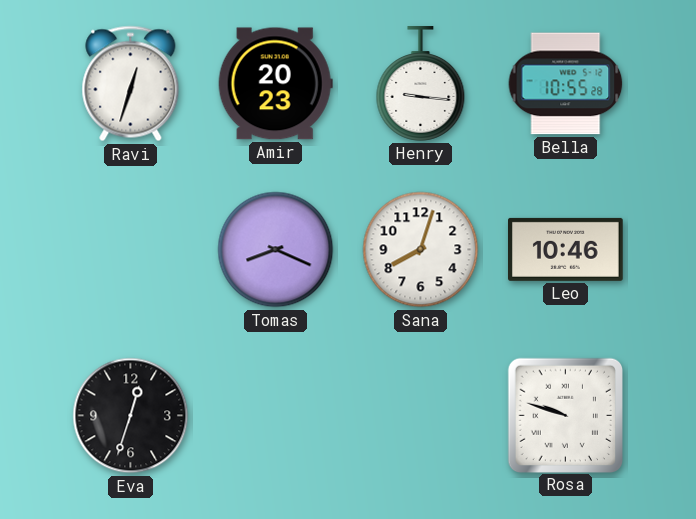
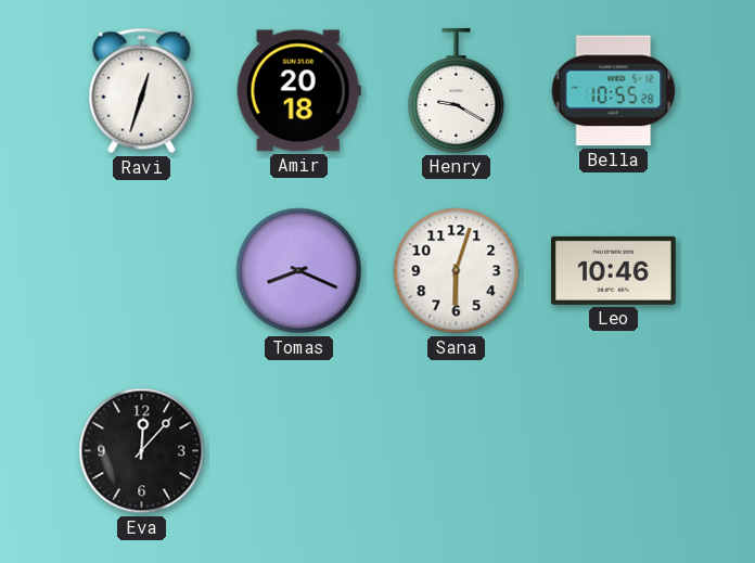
Amir: 20:23 -> 20:18 (298, 91)
Henry: 9:16 -> 9:20 (457, 91)
Sana: 8:03 -> 6:03 (457, 271)
Eva: 12:33 -> 12:07 (142, 451)
Rosa: 9:48 -> none (565, 415)
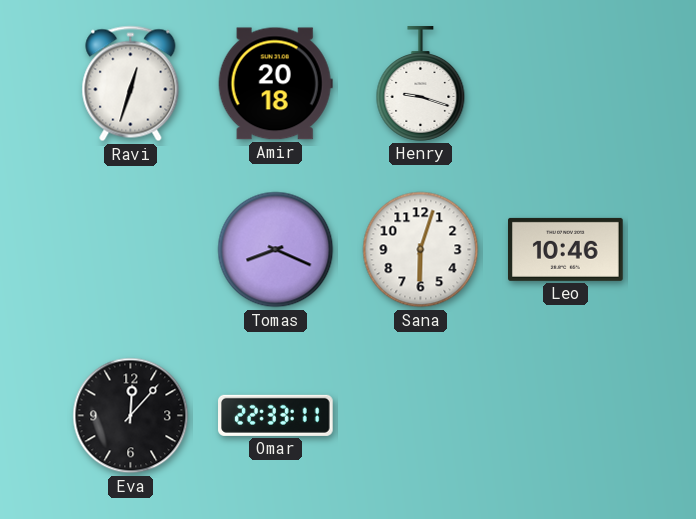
Henry: 9:20 -> 9:18 (421, 84)
Bella: 10:55 -> none (614, 91)
Omar: none -> 22:33 (276, 415)
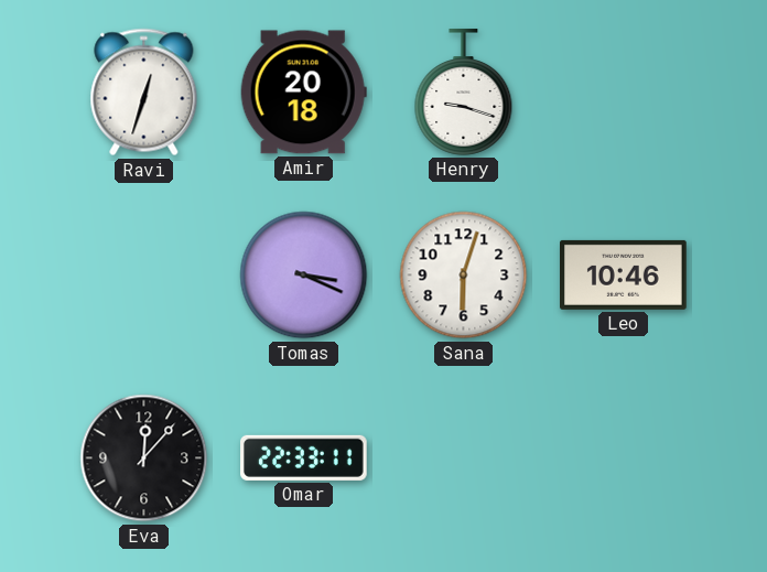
Tomas: 8:19 -> 3:19 (304, 276)
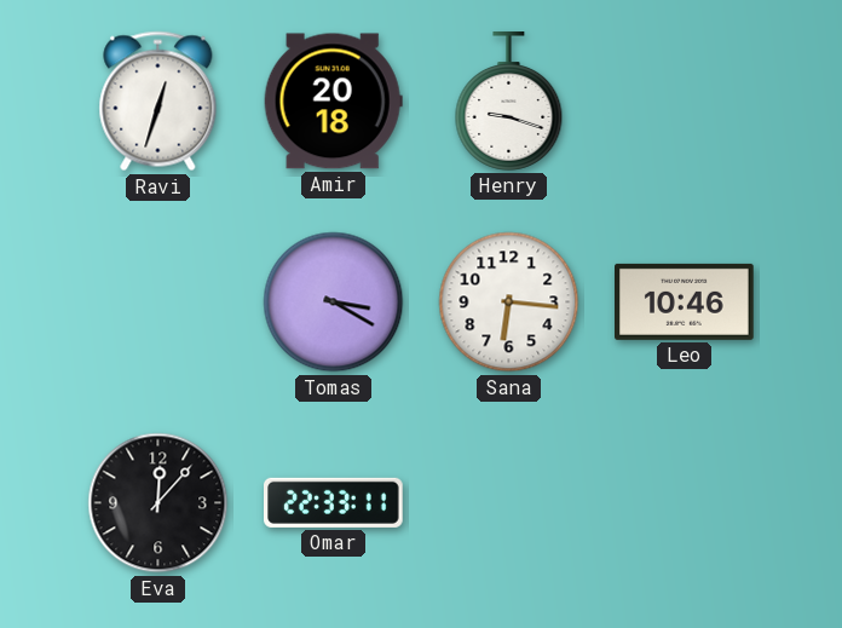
Tomas: 3:19 -> 3:20 (334, 303)
Sana: 6:03 -> 6:16 (509, 303)
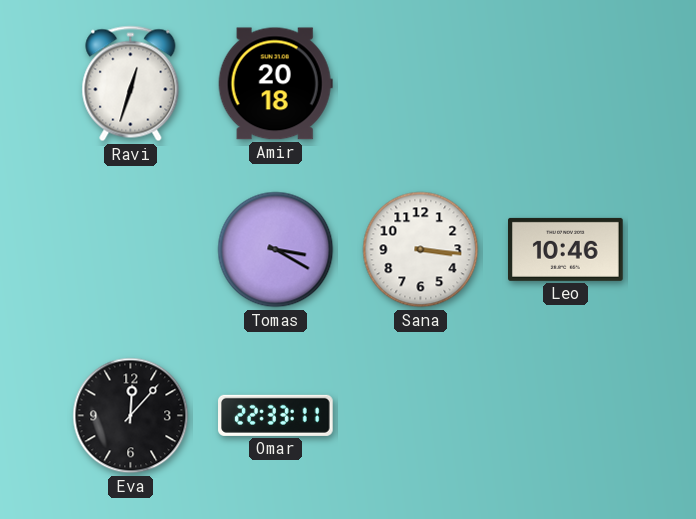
Henry: 9:18 -> none (509, 102)
Sana: 6:16 -> 3:16 (421, 250)
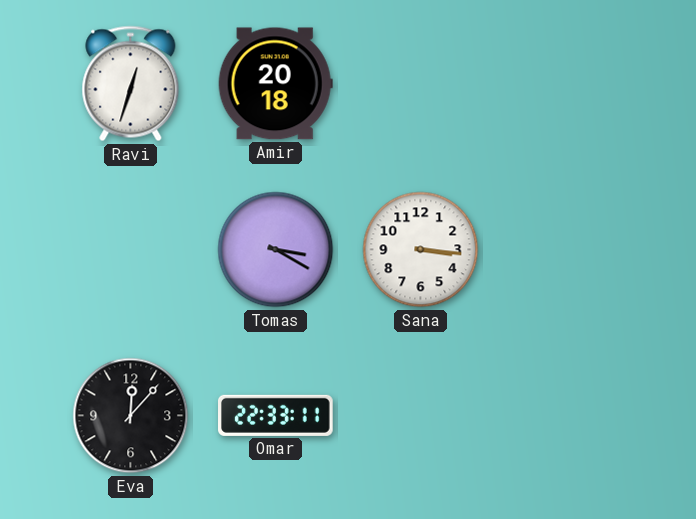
Leo: 10:46 -> none (566, 249)
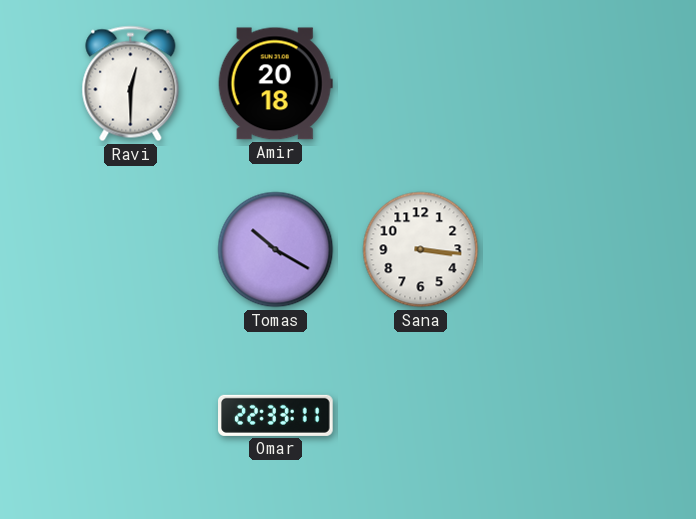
Ravi: 12:33 -> 12:30 (131, 84)
Tomas: 3:20 -> 10:20 (276, 250)
Eva: 12:07 -> none (131, 416)
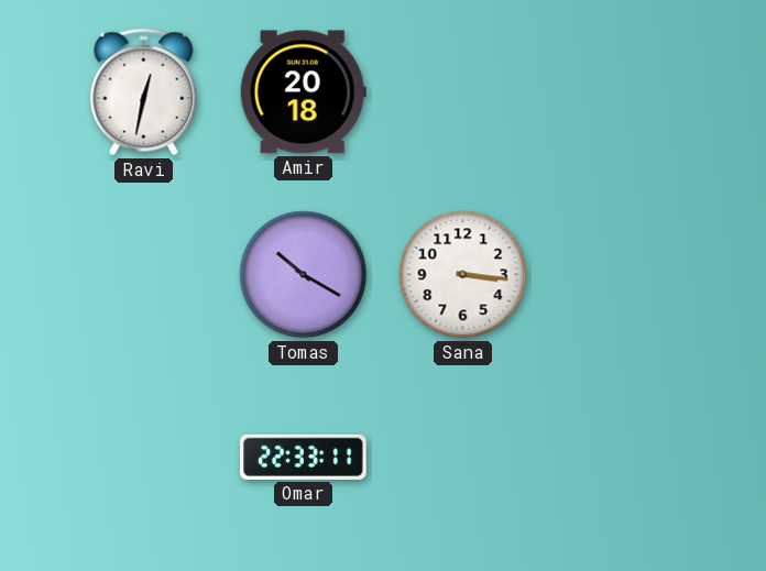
Ravi: 12:30 -> 12:32 (144, 92)
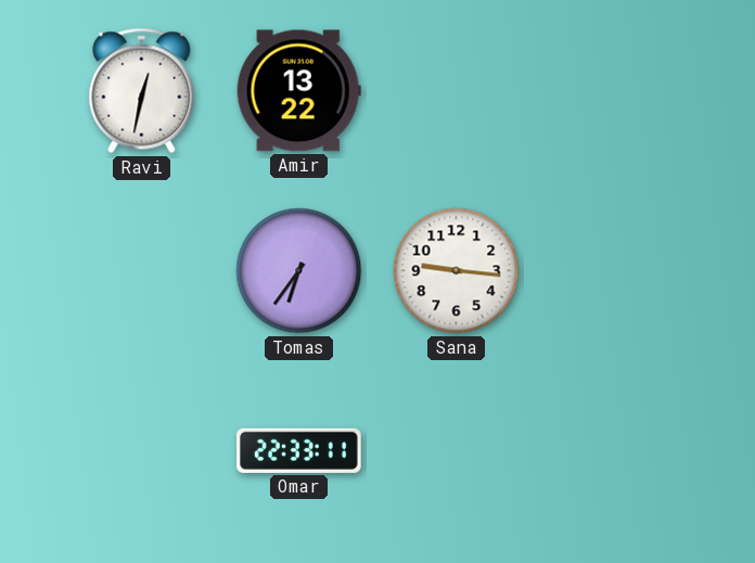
Amir: 20:18 -> 13:22 (298, 91)
Tomas: 10:20 -> 6:36 (299, 271)
Sana: 3:16 -> 9:16 (457, 271)
